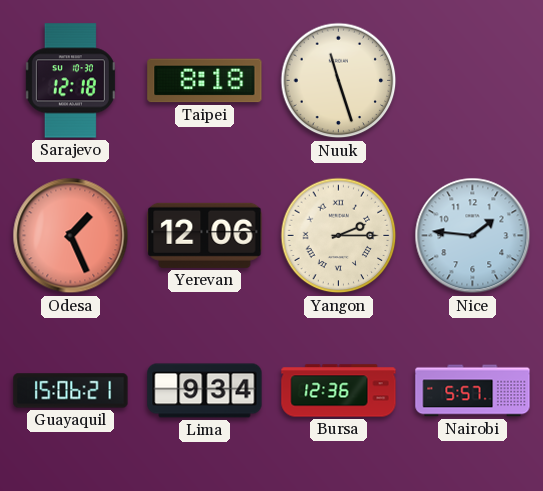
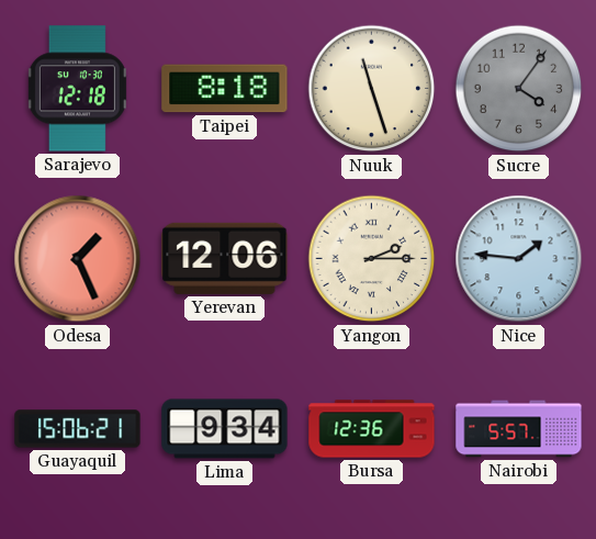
Sucre: none -> 4:06 (519, 89)
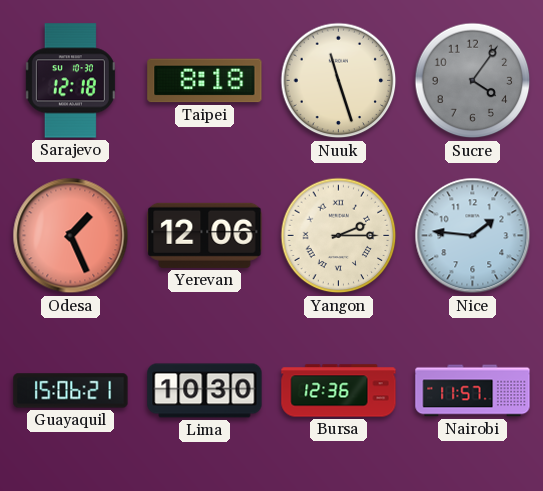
Lima: 9:34 -> 10:30 (205, 391)
Nairobi: 5:57 -> 11:57 (473, 391)
